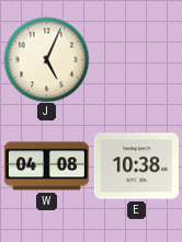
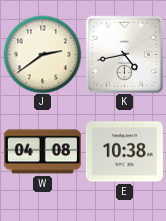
J: 5:04 -> 2:39 (42, 54)
K: none -> 4:43 (124, 54)
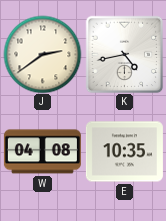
E: 10:38 -> 10:35 (124, 152)
